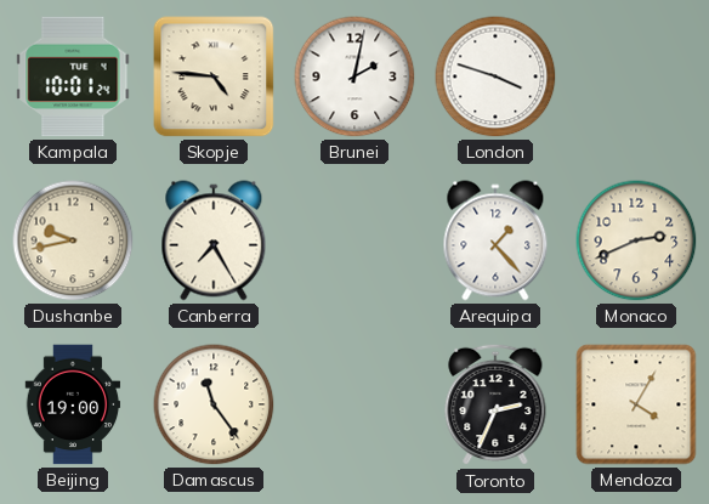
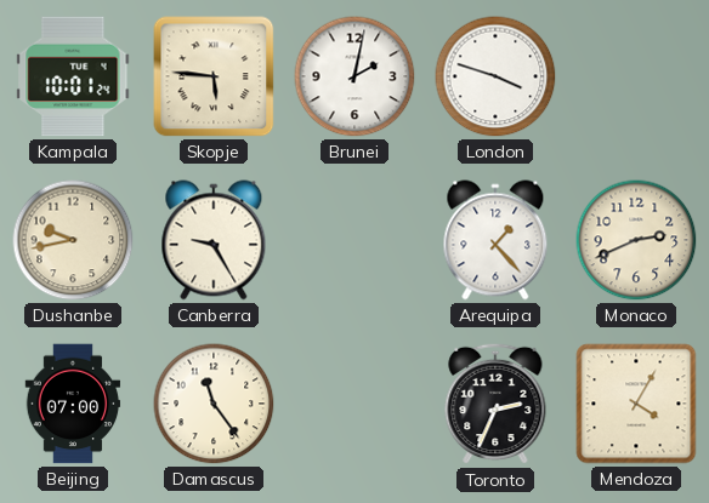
Skopje: 4:46 -> 5:46 (214, 76)
Canberra: 7:25 -> 9:25 (214, 240)
Beijing: 19:00 -> 07:00 (73, 404)
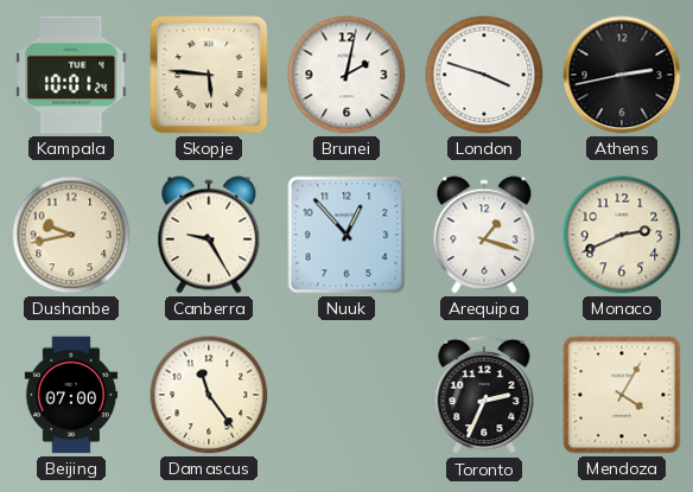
Athens: none -> 2:43 (622, 75)
Nuuk: none -> 12:53 (346, 235)
Arequipa: 1:23 -> 1:18 (484, 235)
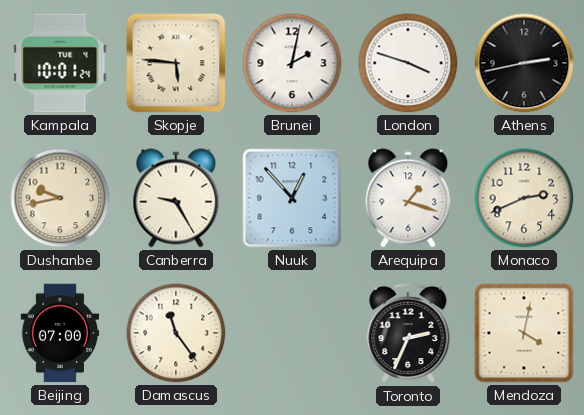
Mendoza: 4:05 -> 4:02 (524, 333)
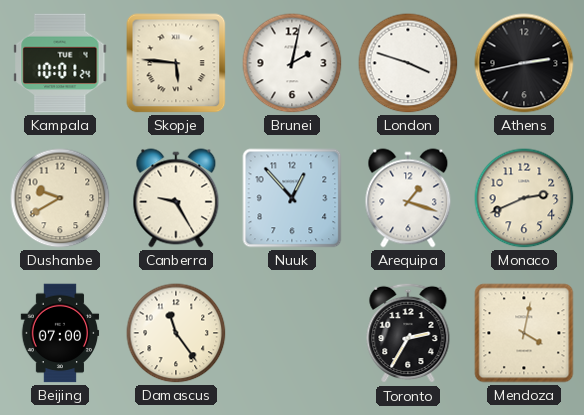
Dushanbe: 9:43 -> 9:40 (60, 198)
Toronto: 2:34 -> 2:35 (408, 333)
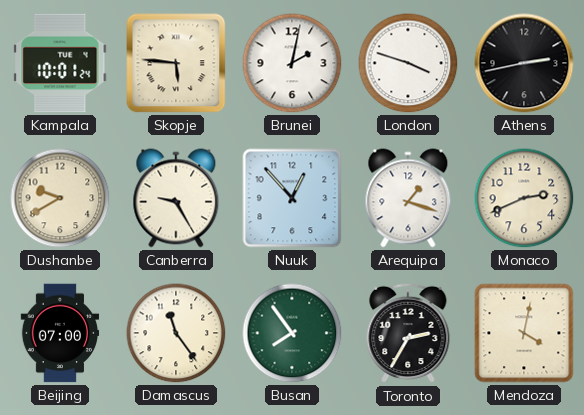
Busan: none -> 7:54 (292, 333)
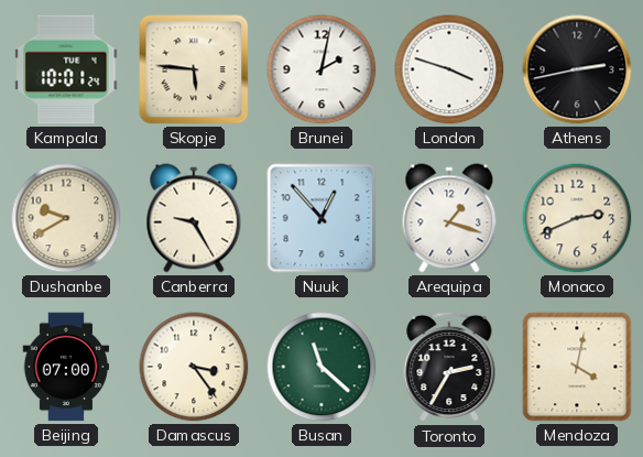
Damascus: 11:24 -> 3:24 (194, 367)
Busan: 7:54 -> 11:22 (321, 367)
